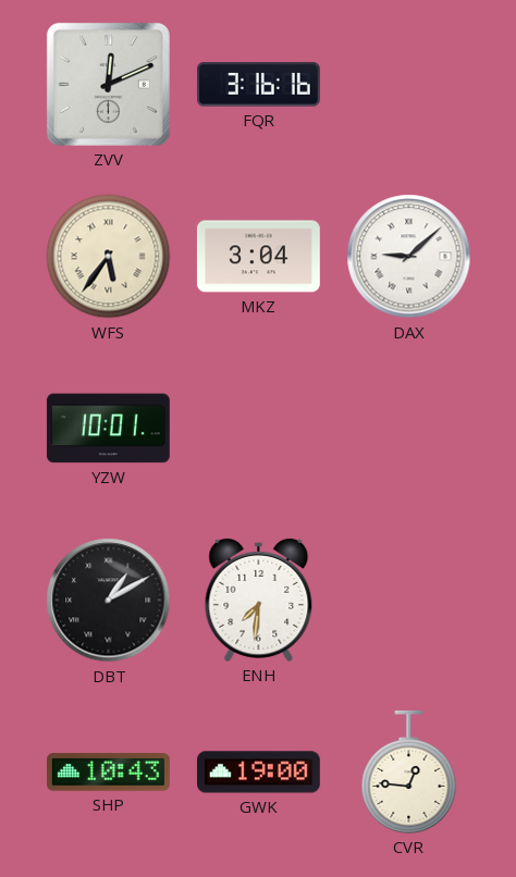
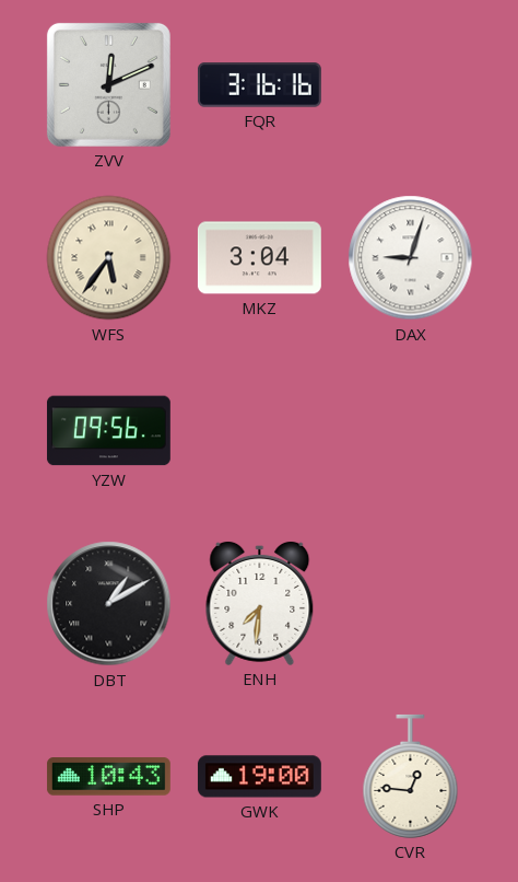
DAX: 9:08 -> 9:03 (411, 258)
YZW: 10:01 -> 09:56 (108, 431)
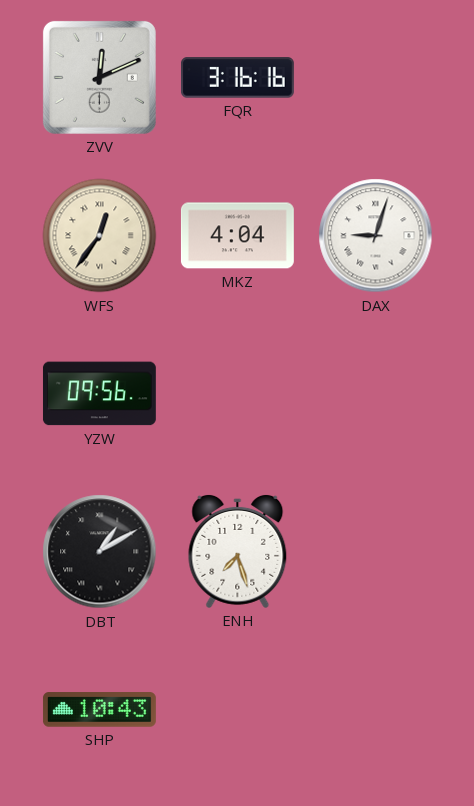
WFS: 5:36 -> 12:36 (100, 236)
MKZ: 3:04 -> 4:04 (237, 236)
ENH: 7:31 -> 7:27 (238, 551)
GWK: 19:00 -> none (259, 777)
CVR: 12:46 -> none (411, 776)
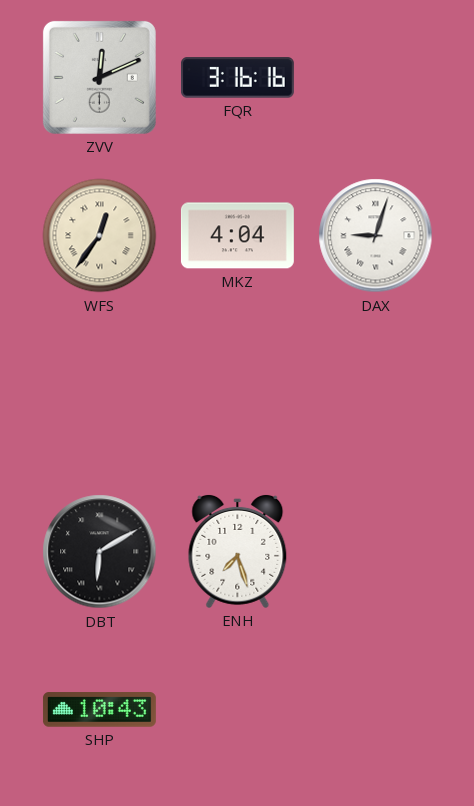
YZW: 09:56 -> none (99, 394)
DBT: 1:10 -> 6:10 (100, 552)
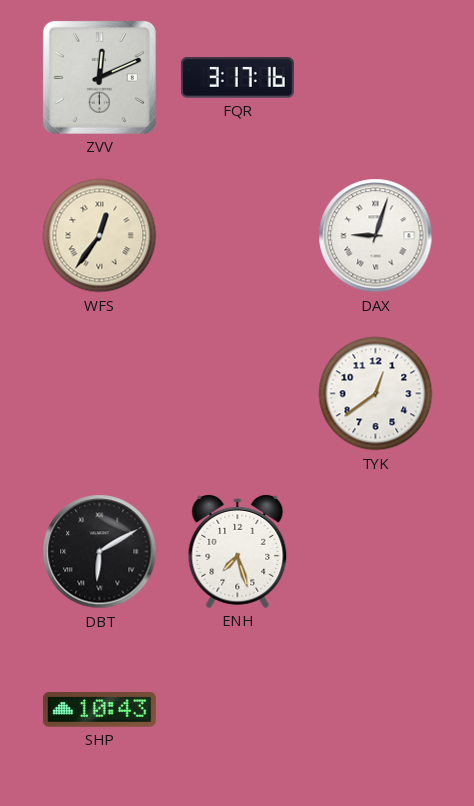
FQR: 3:16 -> 3:17 (237, 78)
MKZ: 4:04 -> none (237, 236)
TYK: none -> 12:39 (376, 394)
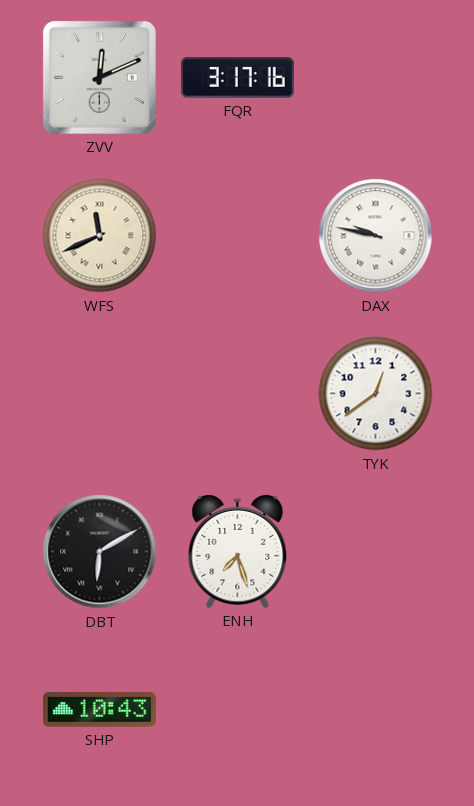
WFS: 12:36 -> 11:41 (100, 236)
DAX: 9:03 -> 9:47 (376, 236)
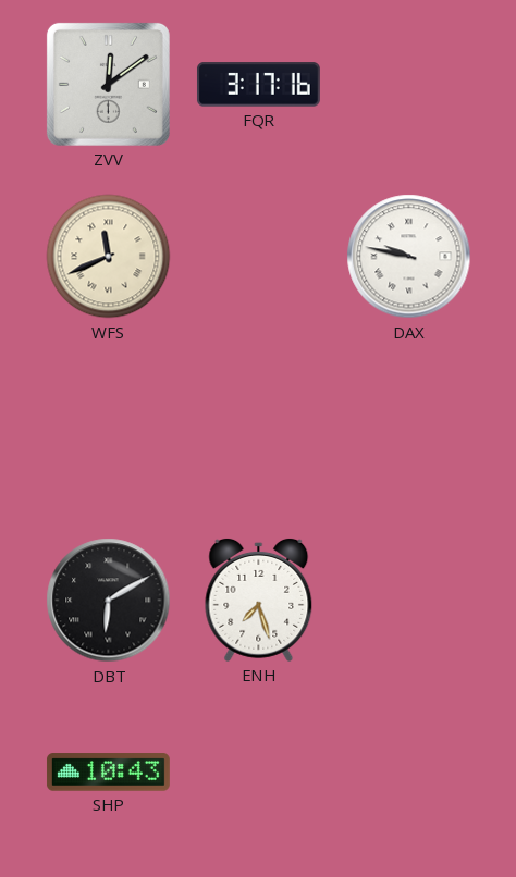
ZVV: 12:11 -> 12:09 (108, 84)
TYK: 12:39 -> none (376, 394)
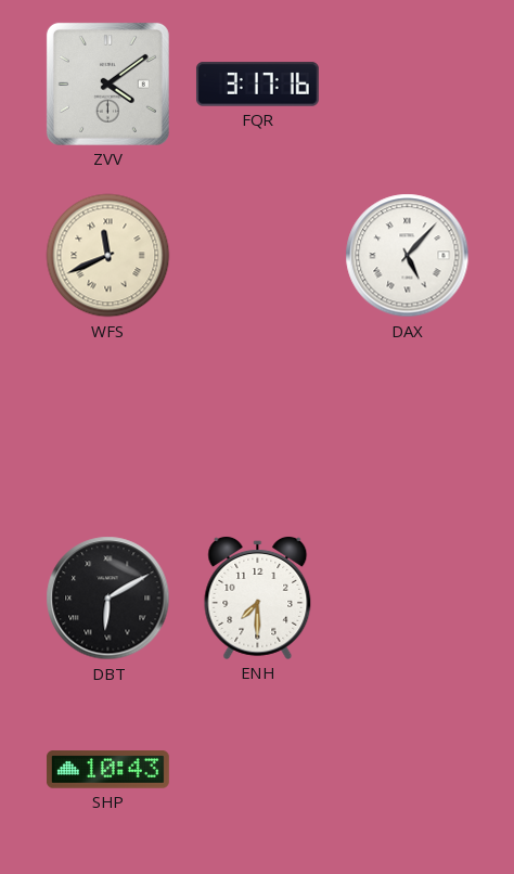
ZVV: 12:09 -> 4:09 (107, 83)
DAX: 9:47 -> 5:07 (408, 256)
ENH: 7:27 -> 7:30 (258, 597)
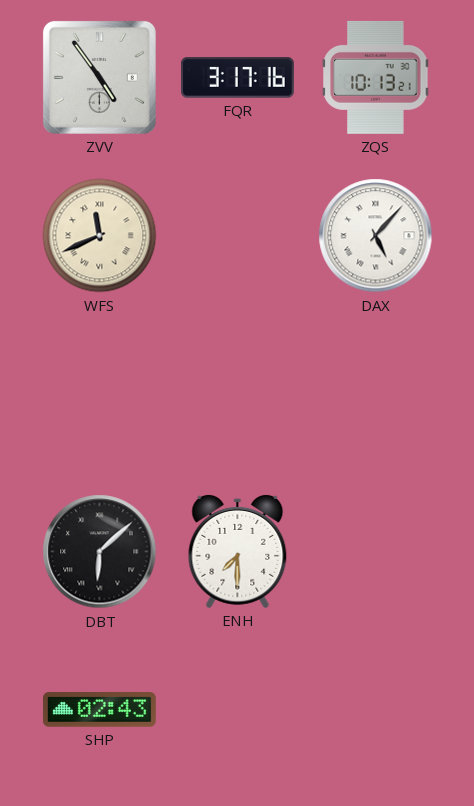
ZVV: 4:09 -> 4:54 (99, 77)
ZQS: none -> 10:13 (376, 77)
DBT: 6:10 -> 6:08 (100, 552)
SHP: 10:43 -> 02:43 (99, 710)
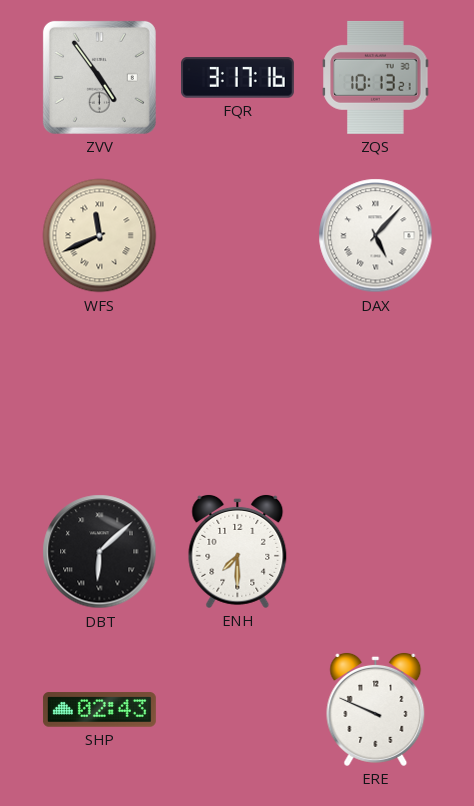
ERE: none -> 9:49 (376, 709)
